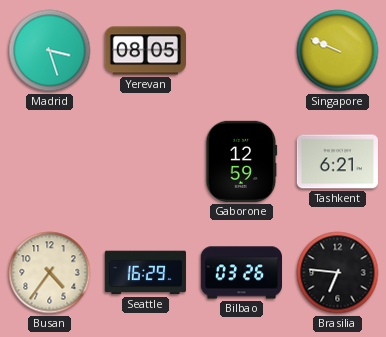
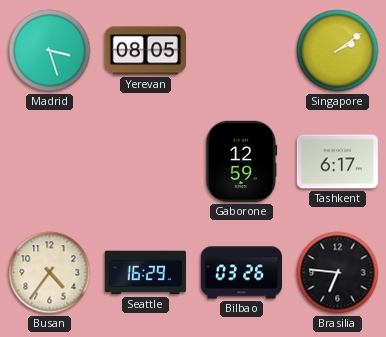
Singapore: 9:49 -> 2:09 (338, 51)
Tashkent: 6:21 -> 6:17 (337, 162)
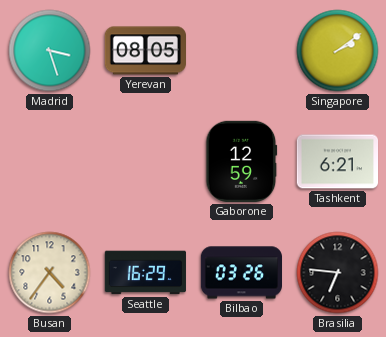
Tashkent: 6:17 -> 6:21 (337, 162)
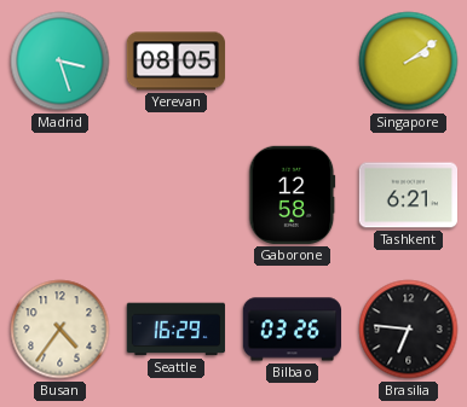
Gaborone: 12:59 -> 12:58 (293, 194)
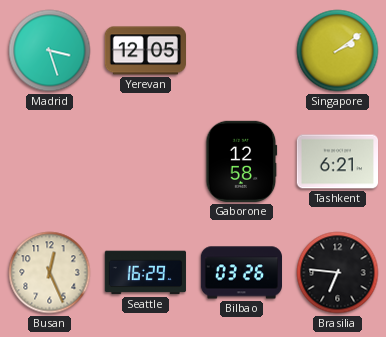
Yerevan: 08:05 -> 12:05 (145, 51)
Busan: 4:36 -> 12:26 (50, 273)
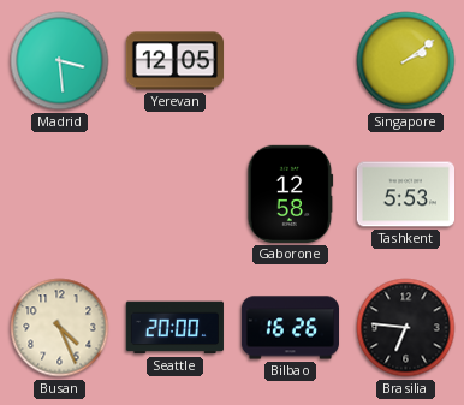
Madrid: 3:27 -> 3:29 (60, 61)
Tashkent: 6:21 -> 5:53 (405, 195)
Busan: 12:26 -> 4:26 (60, 328)
Seattle: 16:29 -> 20:00 (174, 328)
Bilbao: 03:26 -> 16:26 (290, 328)
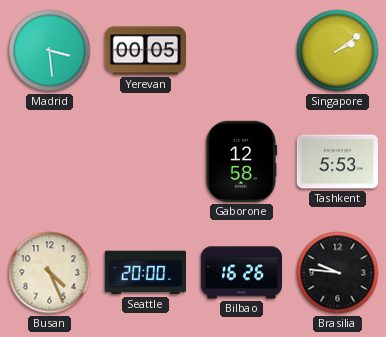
Yerevan: 12:05 -> 00:05 (145, 51)
Brasilia: 6:46 -> 9:46 (338, 273)
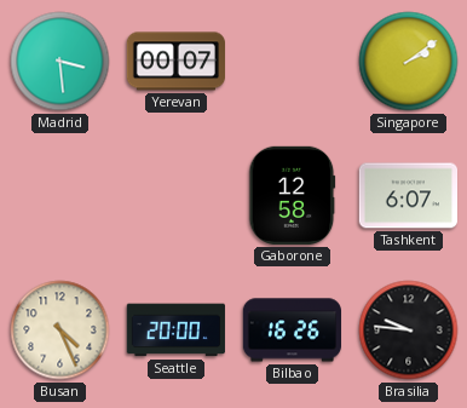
Yerevan: 00:05 -> 00:07 (175, 62)
Tashkent: 5:53 -> 6:07 (408, 196)
